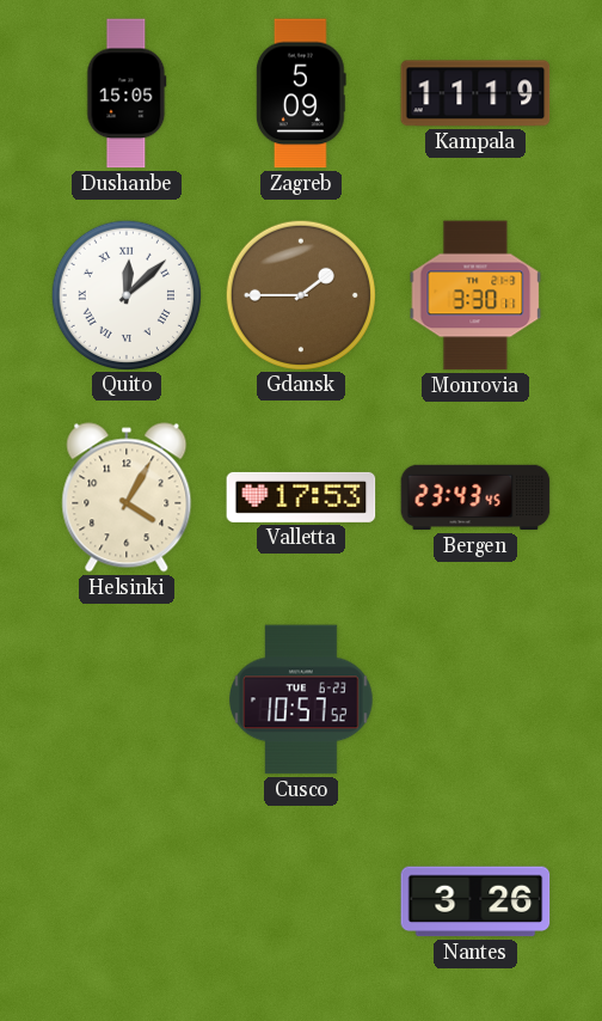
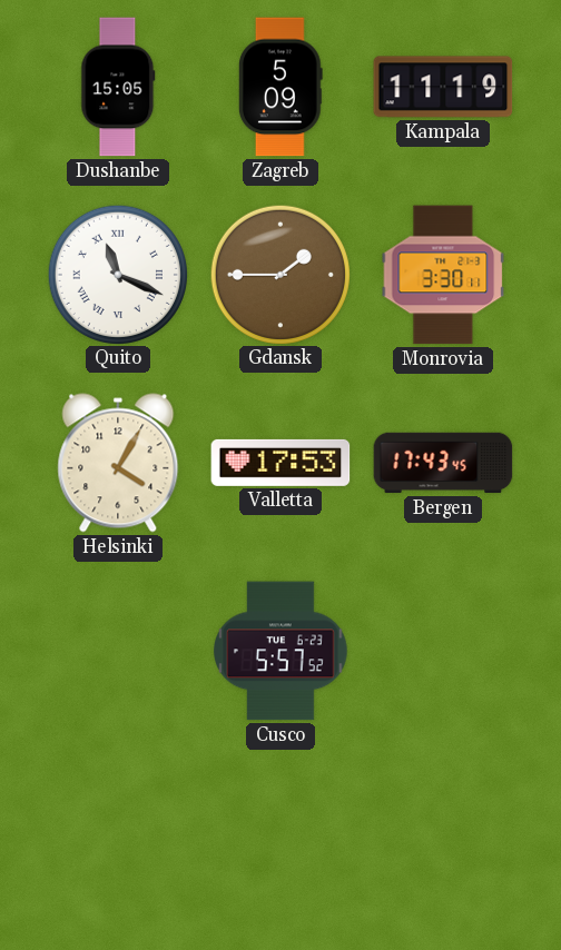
Quito: 12:08 -> 11:19 (117, 274)
Bergen: 23:43 -> 17:43 (443, 463)
Cusco: 10:57 -> 5:57 (282, 651)
Nantes: 3:26 -> none (475, 901)
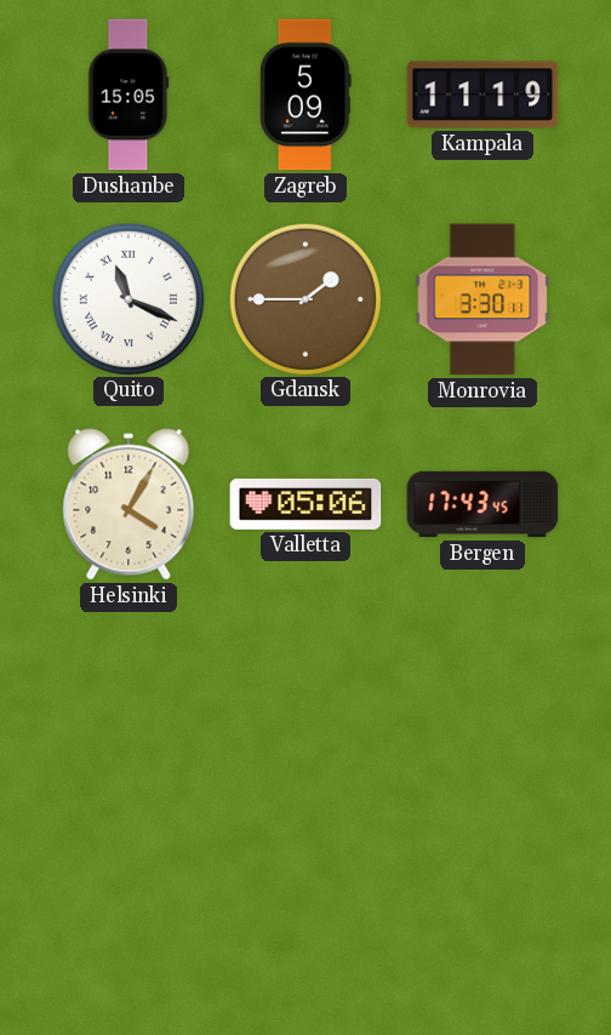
Valletta: 17:53 -> 05:06 (305, 504)
Cusco: 5:57 -> none (282, 651)
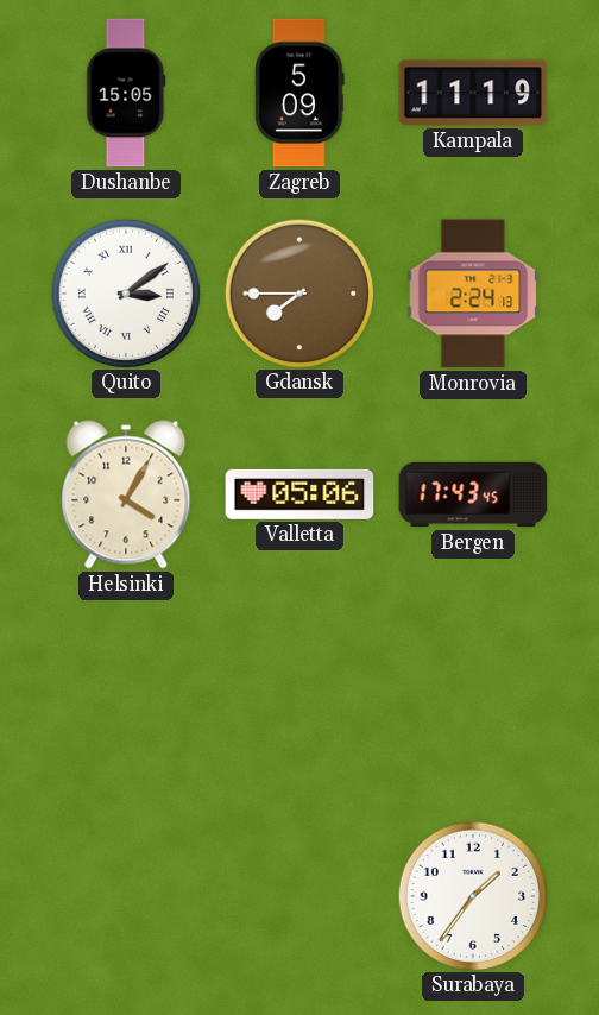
Quito: 11:19 -> 3:09 (125, 292)
Gdansk: 1:45 -> 7:45 (298, 292)
Monrovia: 3:30 -> 2:24 (473, 294)
Surabaya: none -> 1:36 (472, 895)
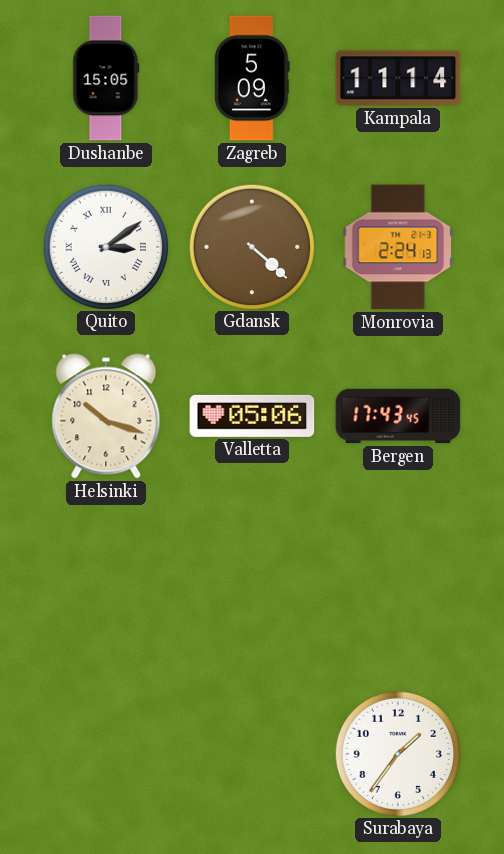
Kampala: 11:19 -> 11:14 (398, 78)
Gdansk: 7:45 -> 4:22 (251, 246)
Helsinki: 4:05 -> 10:18 (106, 416)
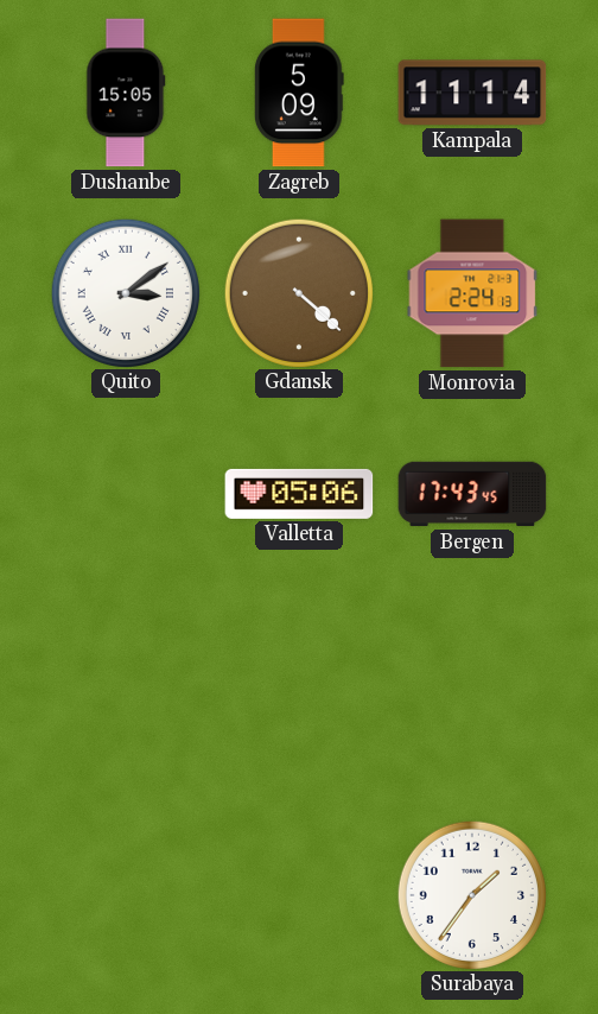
Helsinki: 10:18 -> none (106, 416)
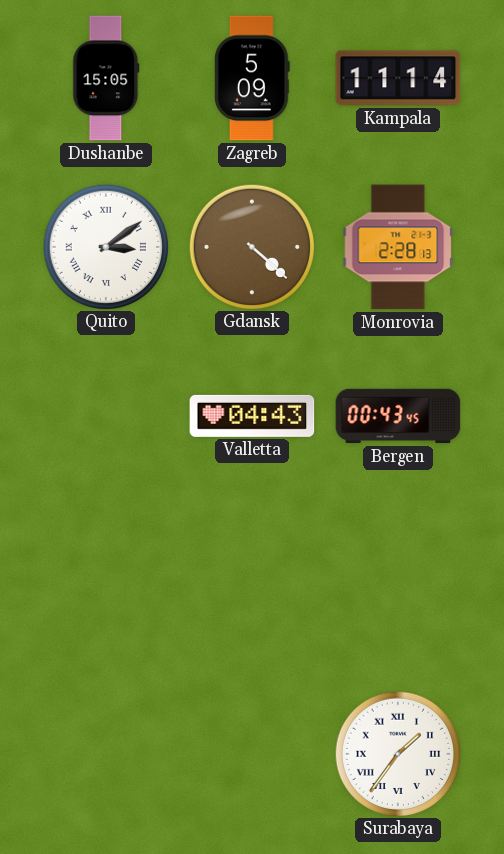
Monrovia: 2:24 -> 2:28 (398, 247)
Valletta: 05:06 -> 04:43 (252, 416)
Bergen: 17:43 -> 00:43 (398, 416)
Surabaya numerals: Arabic -> Roman (397, 753)
